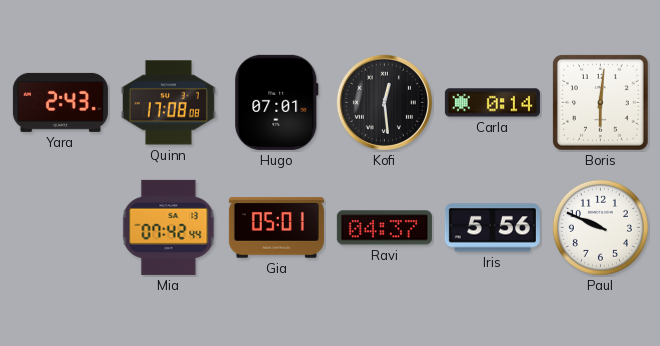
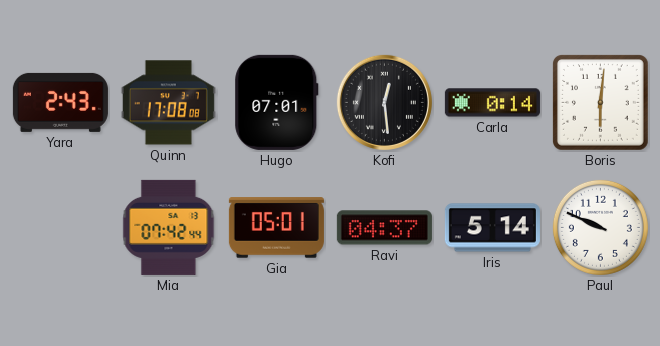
Iris: 5:56 -> 5:14 (492, 228)
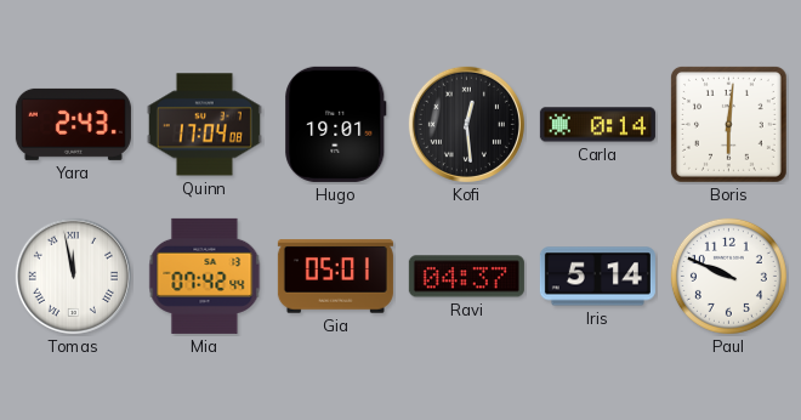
Quinn: 17:08 -> 17:04 (204, 125)
Hugo: 07:01 -> 19:01 (336, 124)
Tomas: none -> 11:58 (73, 276)
